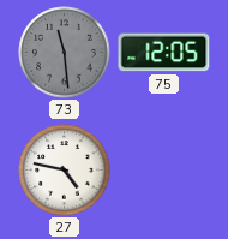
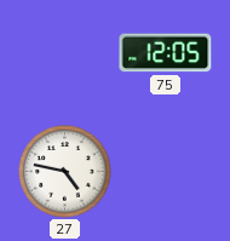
73: 11:29 -> none (65, 53)
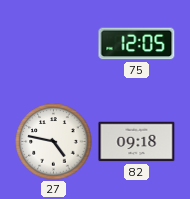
82: none -> 09:18 (137, 142)
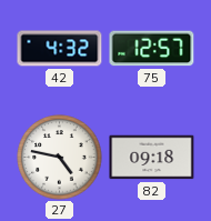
42: none -> 4:32 (60, 49)
75: 12:05 -> 12:57 (152, 49)
